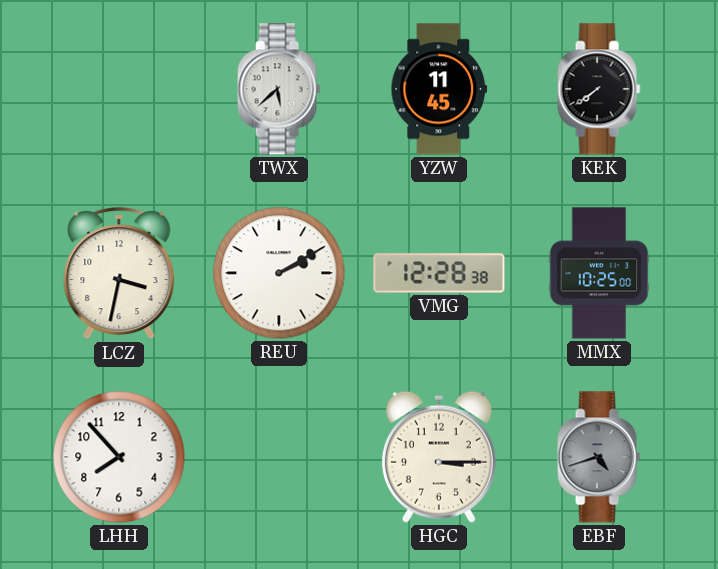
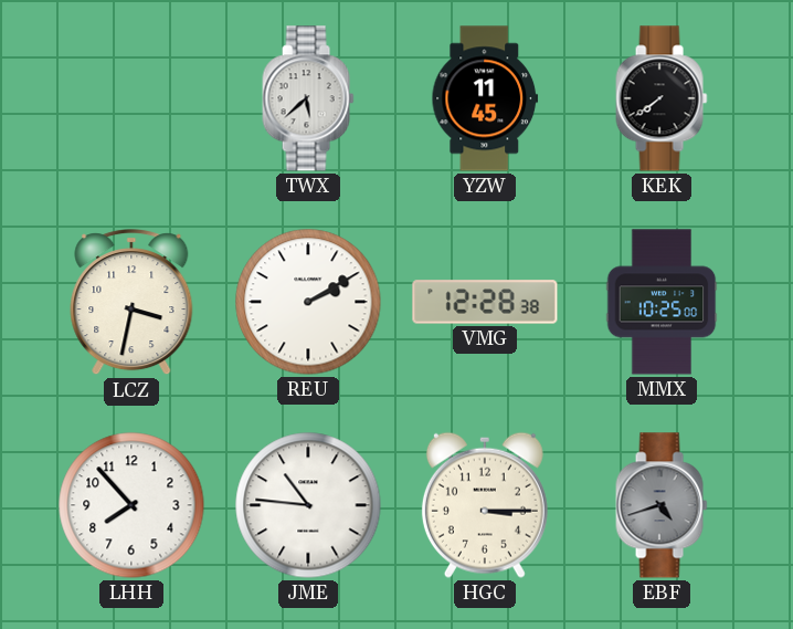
JME: none -> 10:46 (308, 505)
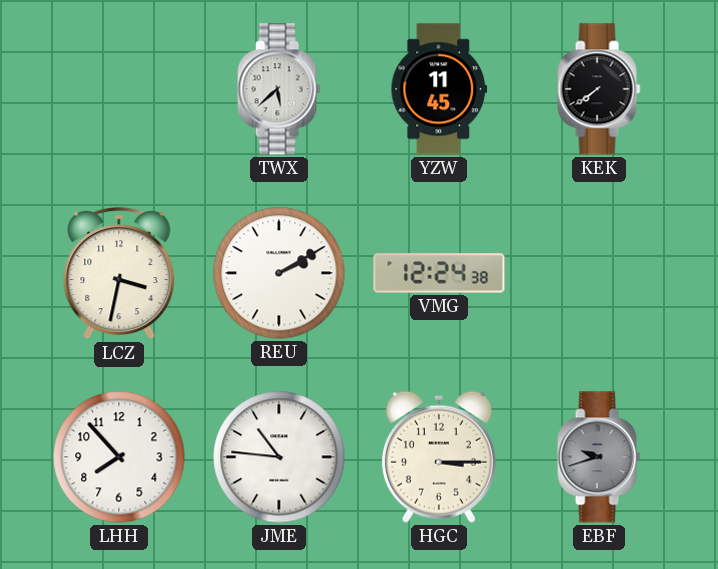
VMG: 12:28 -> 12:24 (439, 273)
MMX: 10:25 -> none (662, 302)
EBF: 4:42 -> 9:42 (599, 457)
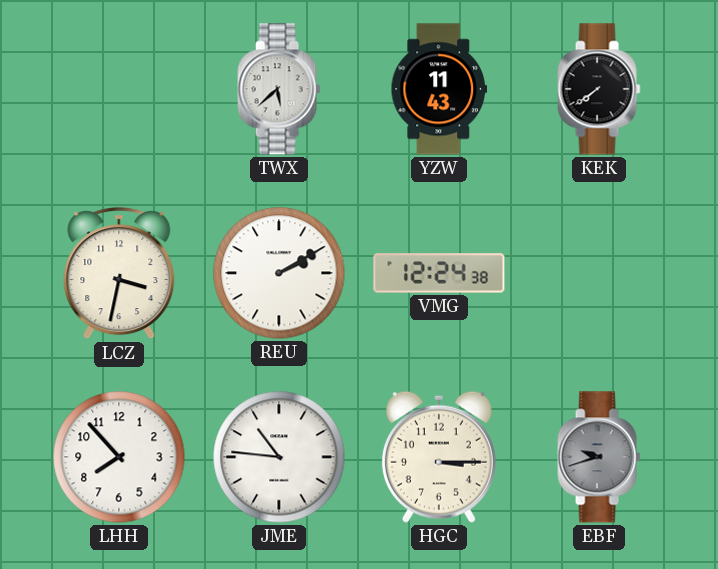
YZW: 11:45 -> 11:43 (439, 89)
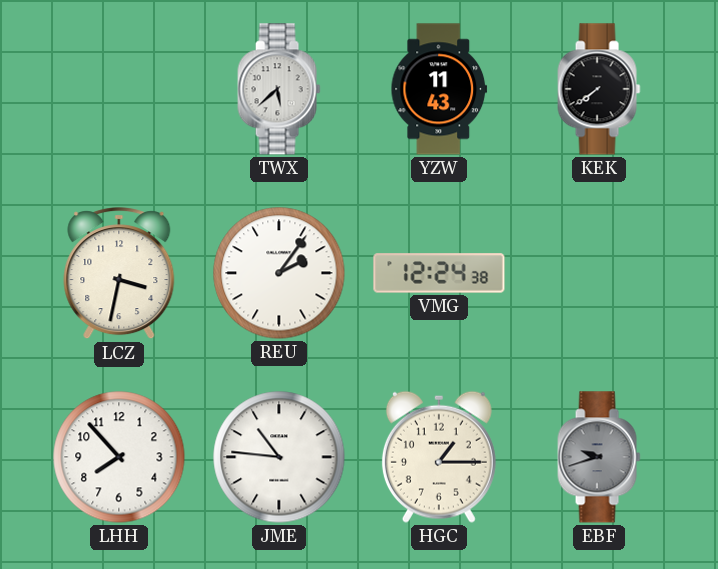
REU: 2:10 -> 2:06 (279, 273)
HGC: 3:15 -> 1:15 (439, 457)
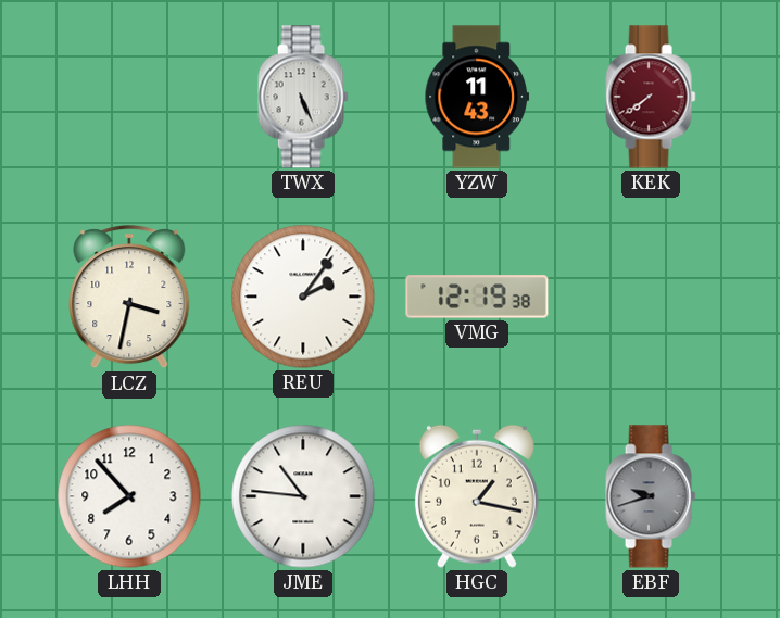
TWX: 5:38 -> 5:26 (303, 97)
KEK dial: black -> burgundy (651, 97)
VMG: 12:24 -> 12:19 (477, 297)
HGC: 1:15 -> 1:17 (477, 496)
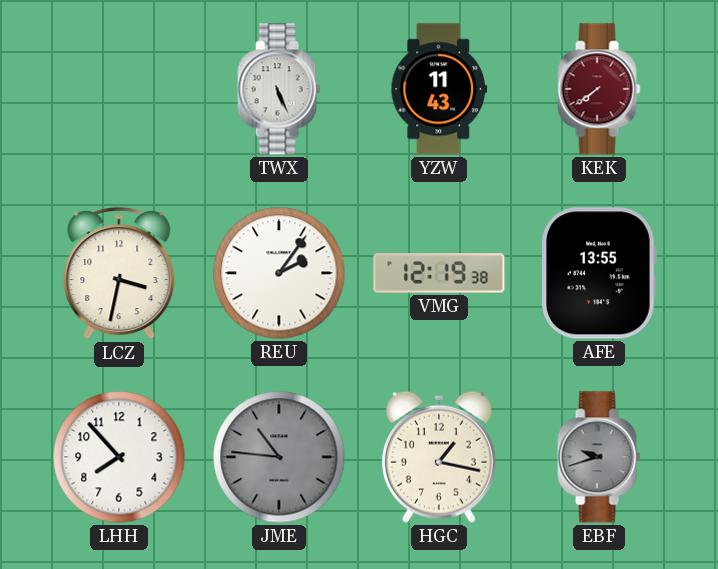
AFE: none -> 13:55 (599, 273)
JME dial: white -> grey (279, 457)
